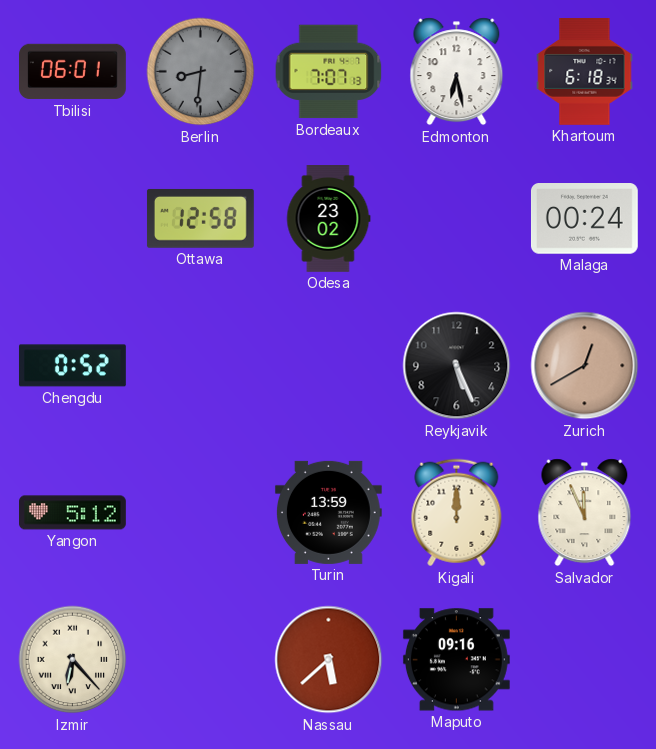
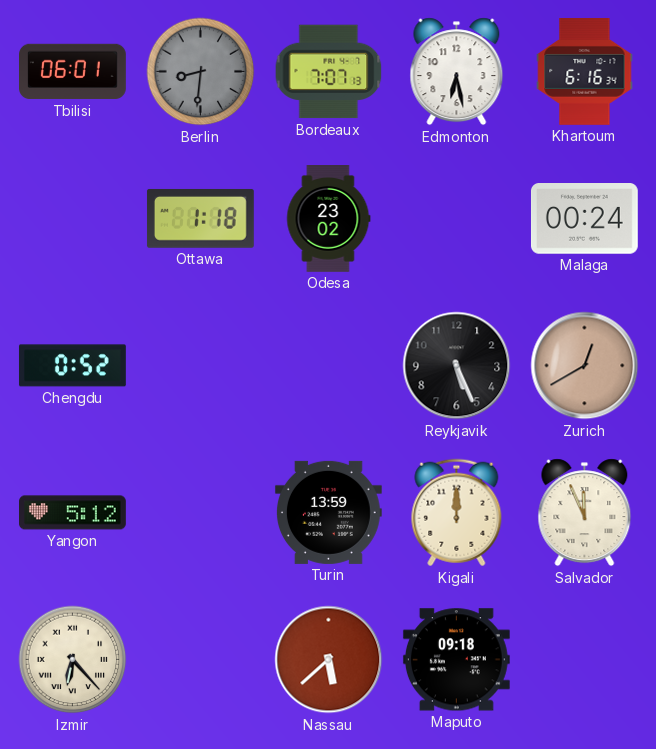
Khartoum: 6:18 -> 6:16 (585, 72)
Ottawa: 12:58 -> 1:18 (200, 218)
Maputo: 09:16 -> 09:18 (456, 660)
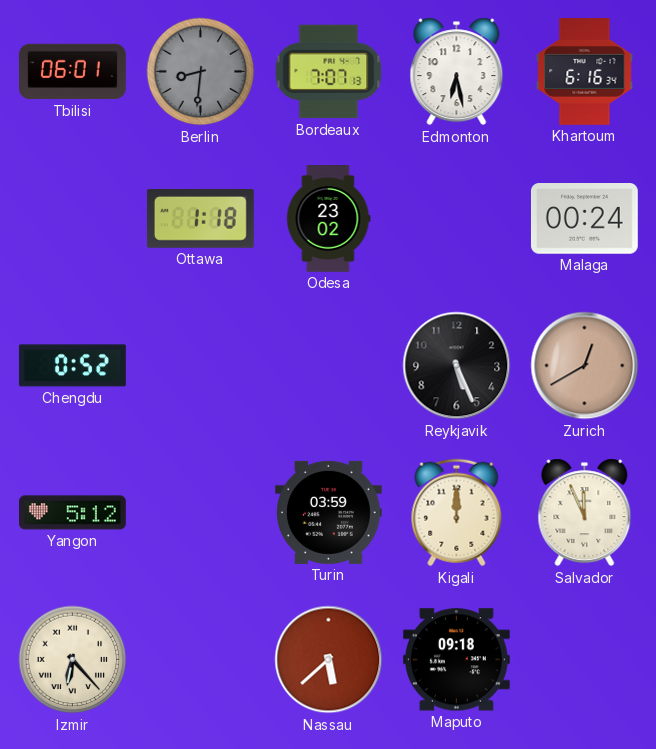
Turin: 13:59 -> 03:59 (328, 512)
